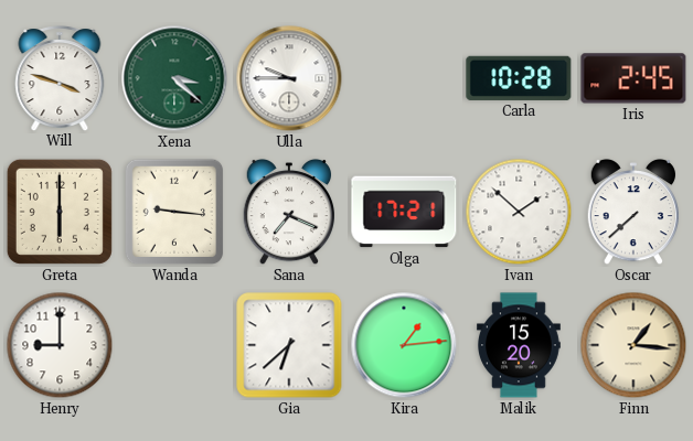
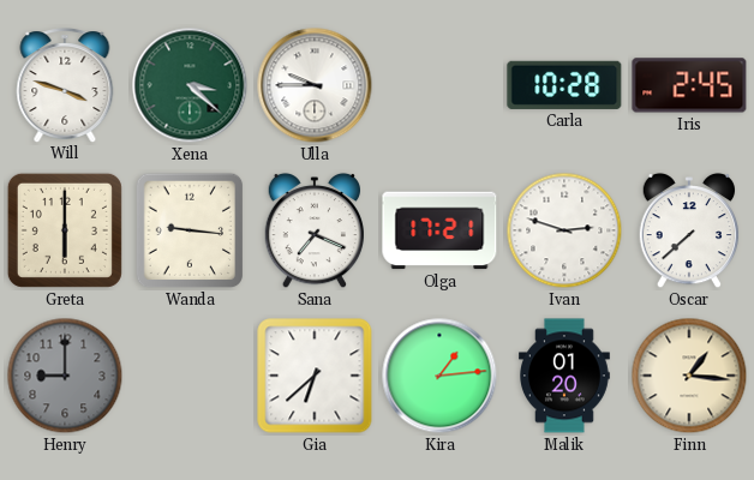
Ivan: 1:52 -> 2:48 (564, 230)
Henry dial: white -> grey (65, 376)
Malik: 15:20 -> 01:20 (565, 376)
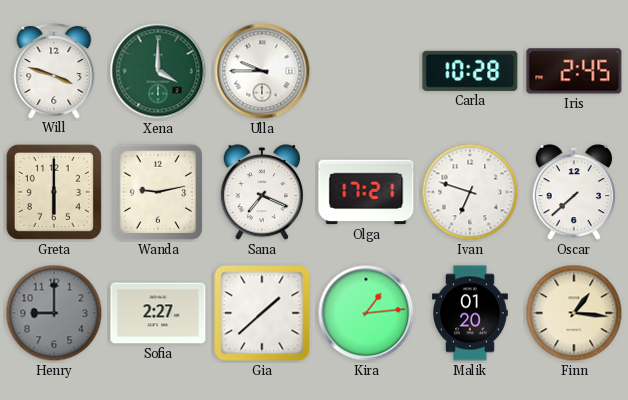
Xena: 3:22 -> 4:00 (158, 71)
Wanda: 9:16 -> 9:13 (158, 192)
Ivan: 2:48 -> 6:48 (470, 192)
Sofia: none -> 2:27 (158, 313)
Gia: 6:38 -> 1:38 (262, 313)
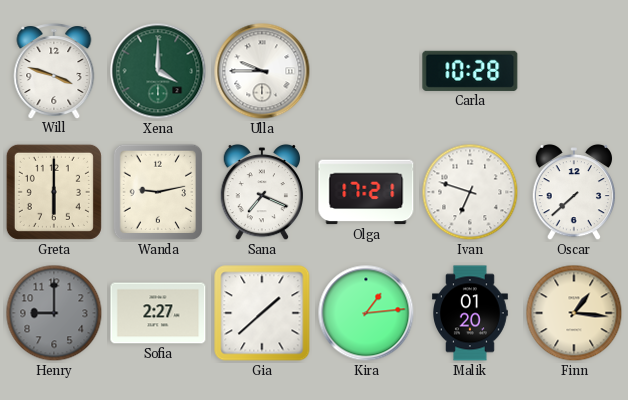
Iris: 2:45 -> none (574, 71)
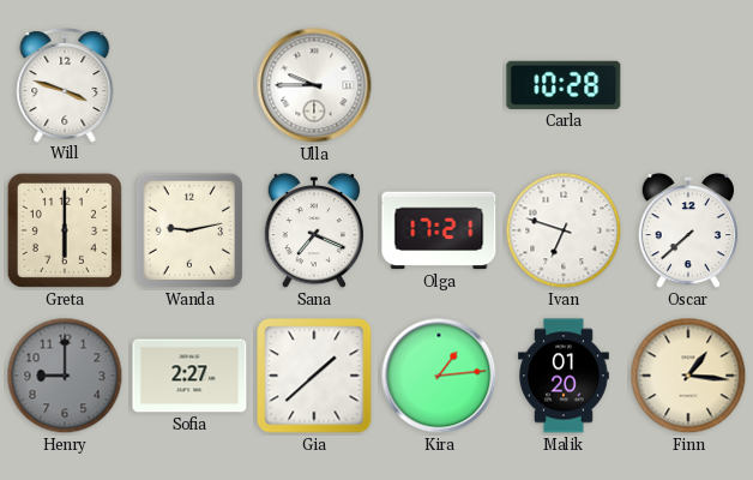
Xena: 4:00 -> none (158, 71)
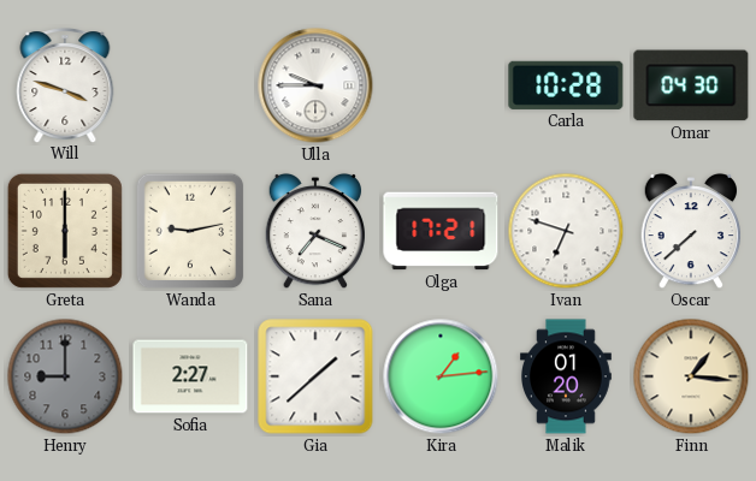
Omar: none -> 04:30 (691, 85)
